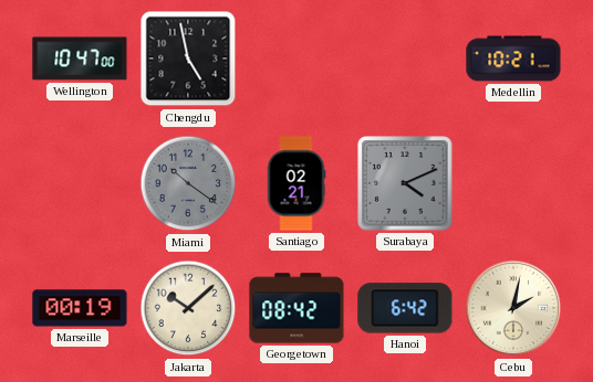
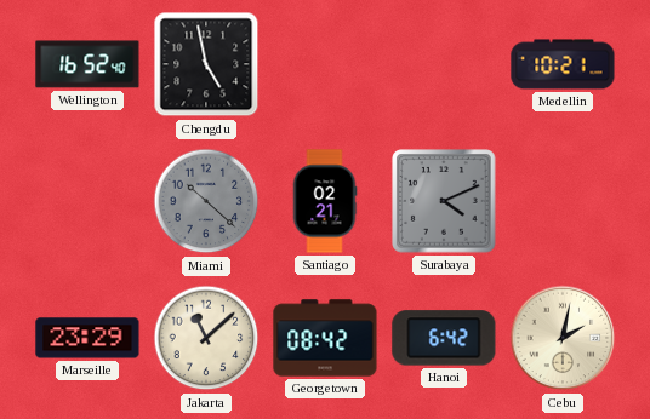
Wellington: 10:47 -> 16:52 (87, 64)
Miami: 10:21 -> 10:22 (206, 201)
Marseille: 00:19 -> 23:29 (87, 338)
Jakarta: 10:08 -> 11:08 (206, 338)
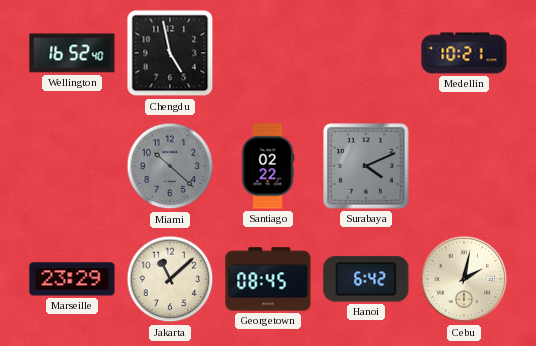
Santiago: 02:21 -> 02:22 (268, 166)
Georgetown: 08:42 -> 08:45 (268, 279)
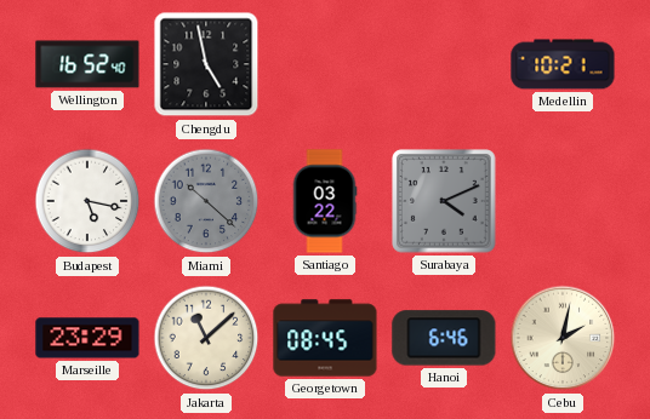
Budapest: none -> 5:17 (87, 201)
Santiago: 02:22 -> 03:22 (325, 201)
Hanoi: 6:42 -> 6:46 (444, 338)
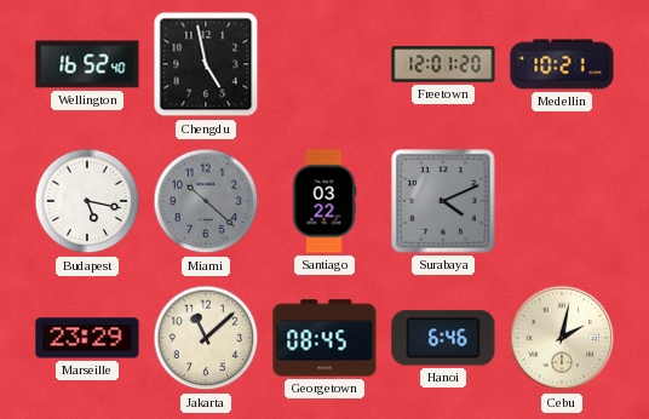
Freetown: none -> 12:01 (443, 64)
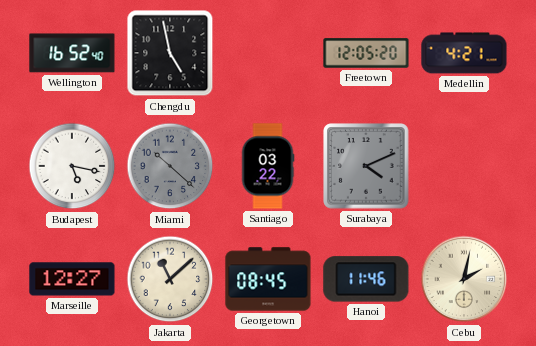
Freetown: 12:01 -> 12:05 (366, 53)
Medellin: 10:21 -> 4:21 (464, 53)
Marseille: 23:29 -> 12:27 (72, 279)
Hanoi: 6:46 -> 11:46 (366, 279)
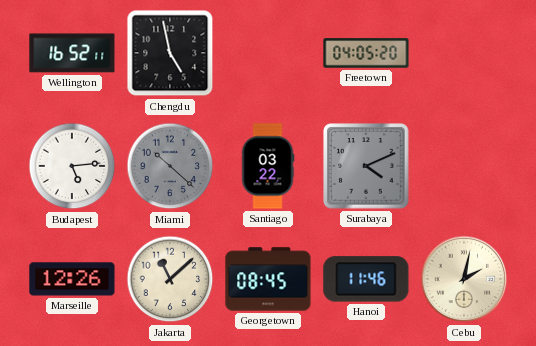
Wellington: 16:52:40 -> 16:52:11 (72, 53)
Freetown: 12:05 -> 04:05 (366, 53)
Medellin: 4:21 -> none (464, 53)
Budapest: 5:17 -> 5:14 (72, 166)
Marseille: 12:27 -> 12:26 (72, 279)
